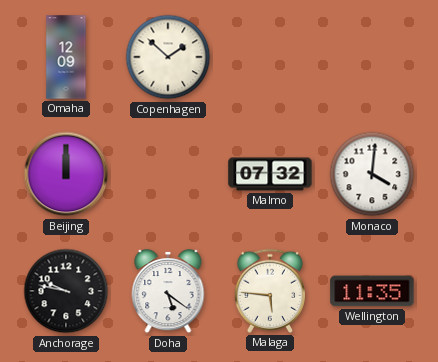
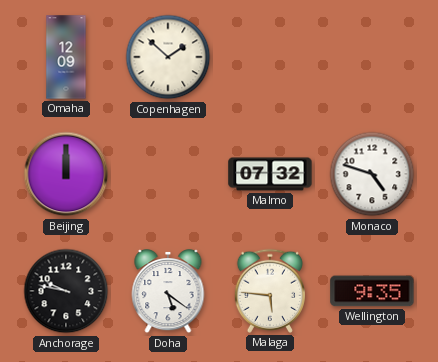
Monaco: 4:01 -> 4:48 (372, 174)
Wellington: 11:35 -> 9:35 (372, 291)
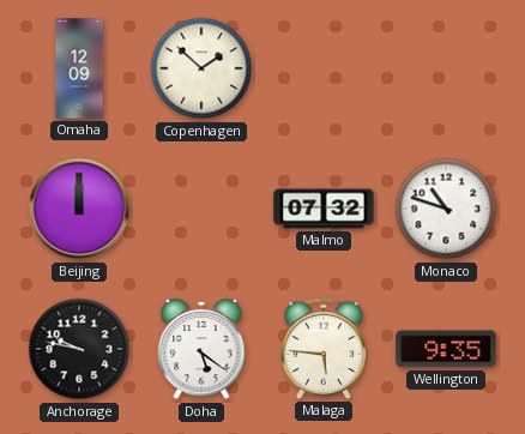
Monaco: 4:48 -> 10:48 (446, 209)
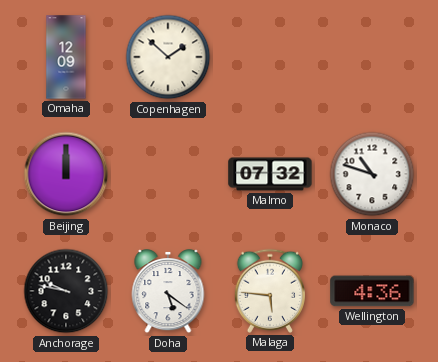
Wellington: 9:35 -> 4:36 (372, 291)
